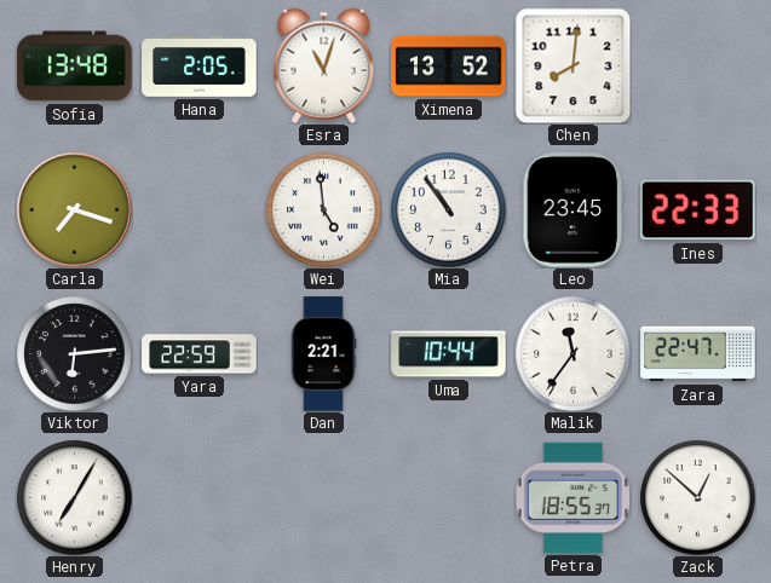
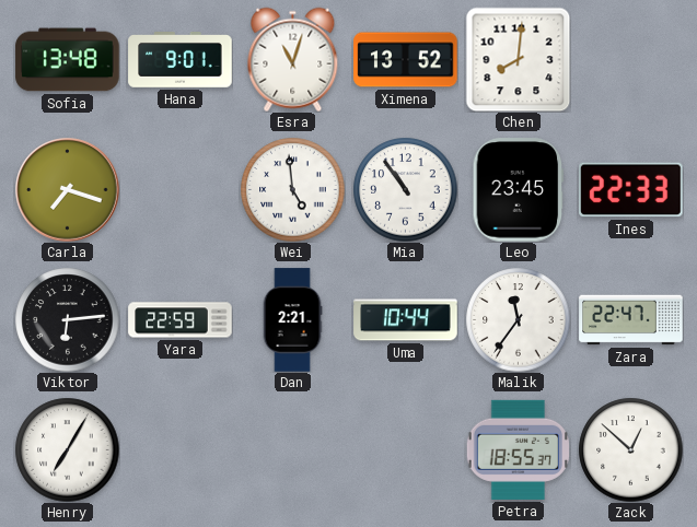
Hana: 2:05 -> 9:01 (181, 60)
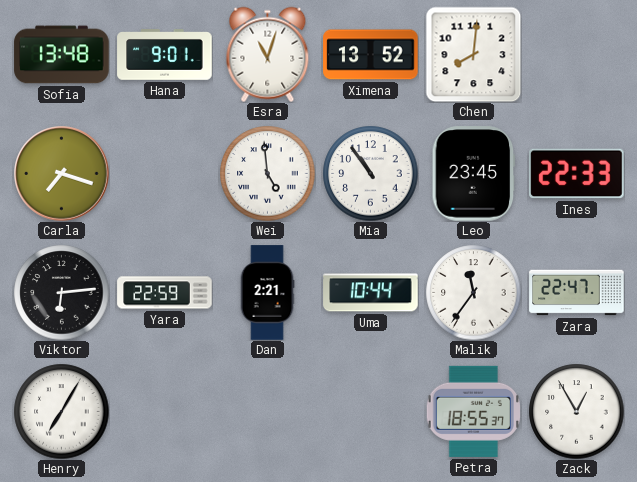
Zack: 12:52 -> 12:55 (576, 411)
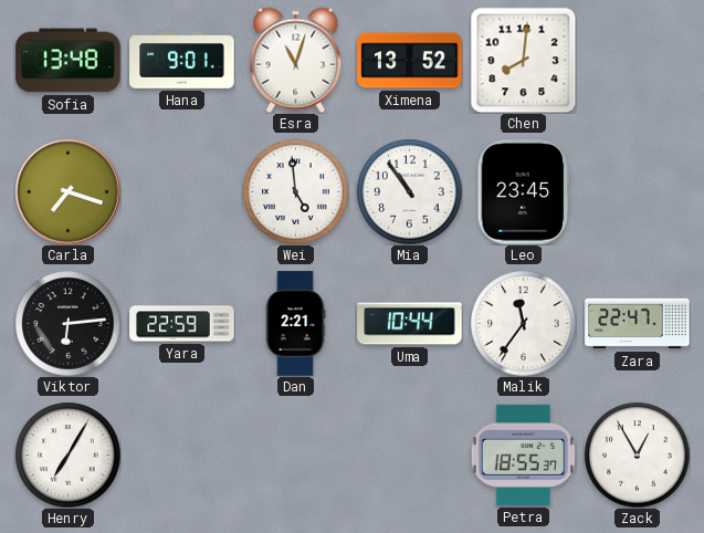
Ines: 22:33 -> none (577, 174)
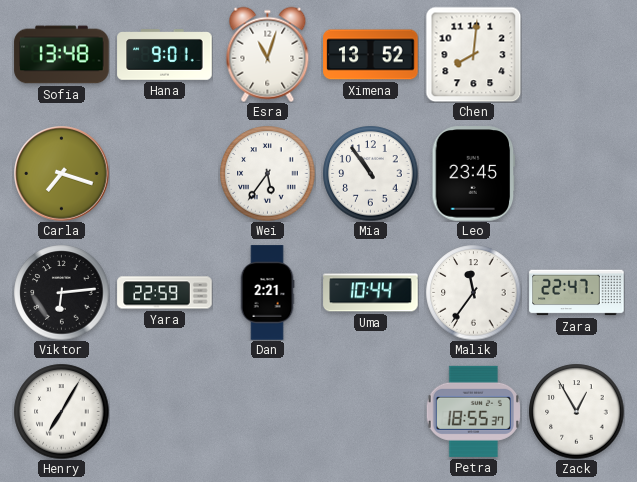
Wei: 4:59 -> 5:36 (267, 173)
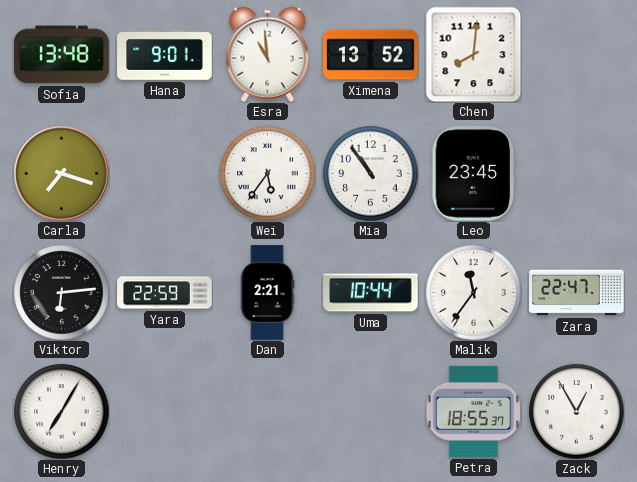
Esra: 11:03 -> 10:59 (268, 54)
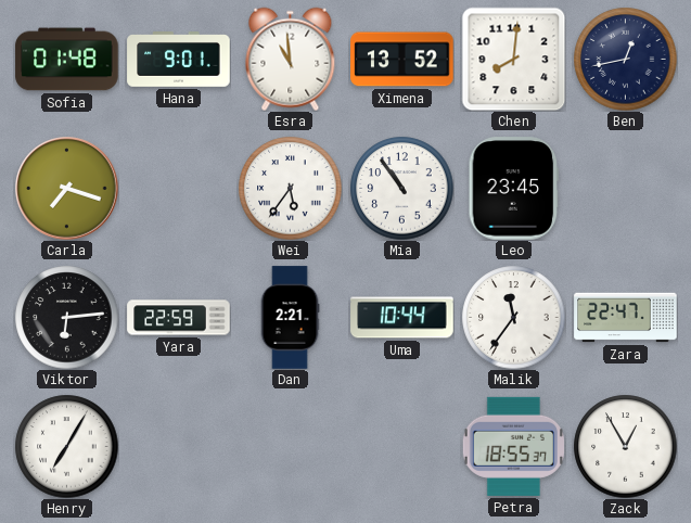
Sofia: 13:48 -> 01:48 (67, 60)
Ben: none -> 12:43 (625, 59)
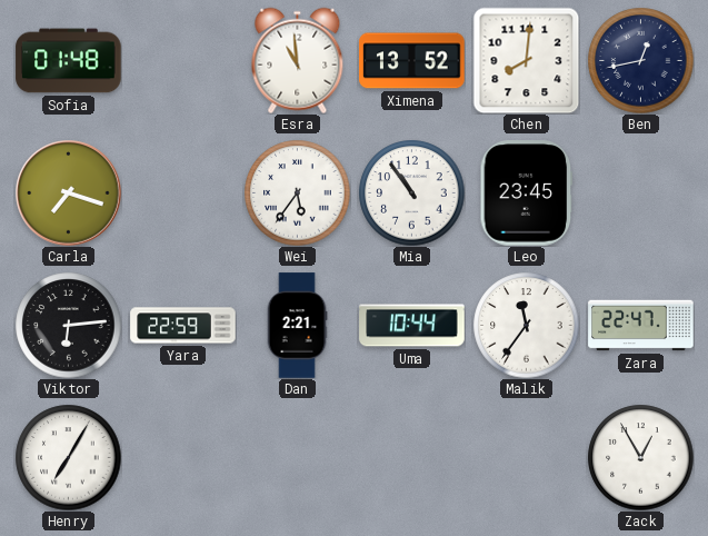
Hana: 9:01 -> none (179, 60)
Petra: 18:55 -> none (513, 446)
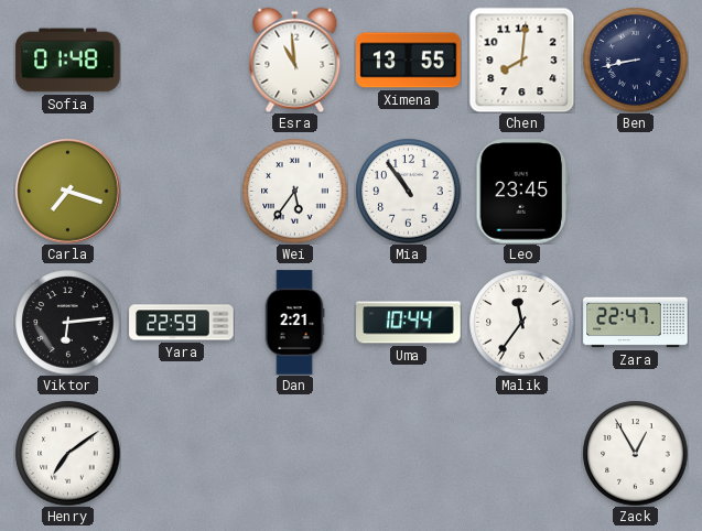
Ximena: 13:52 -> 13:55 (409, 61)
Ben: 12:43 -> 8:43 (635, 59)
Henry: 7:05 -> 7:09 (67, 453)
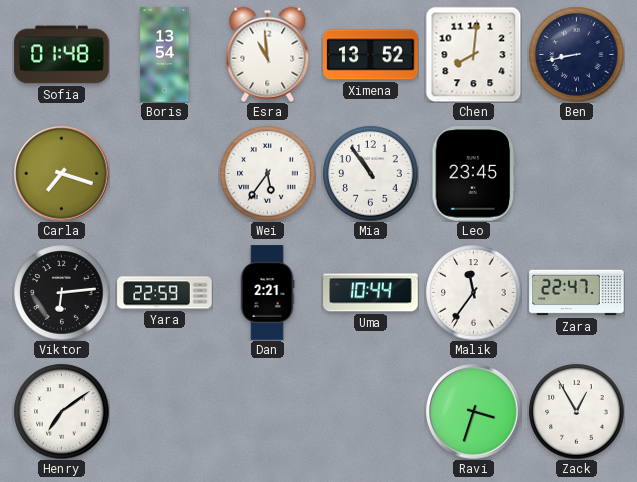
Boris: none -> 13:54 (165, 55)
Ximena: 13:55 -> 13:52 (371, 55)
Ravi: none -> 3:33 (474, 412)
